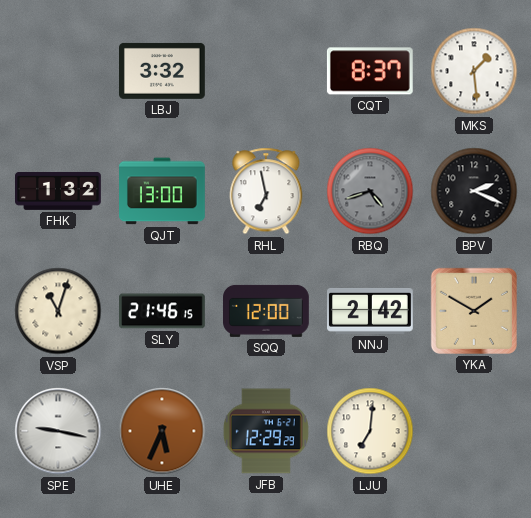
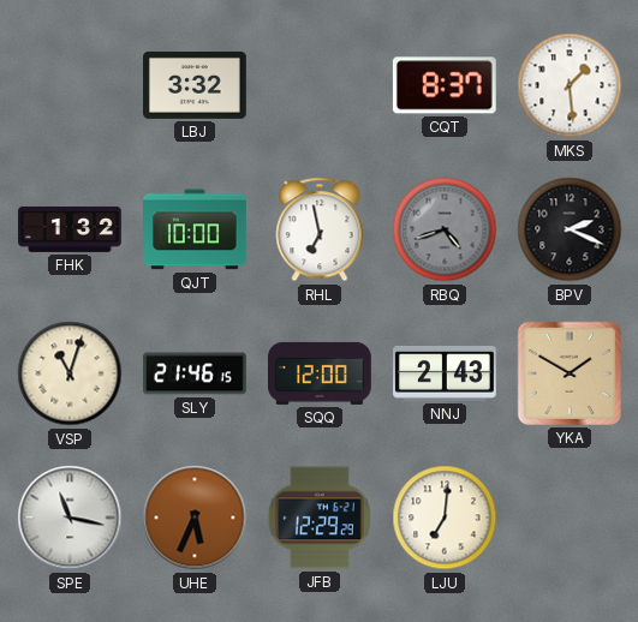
QJT: 13:00 -> 10:00 (196, 229)
NNJ: 2:42 -> 2:43 (446, 375)
SPE: 9:17 -> 11:17 (70, 518)
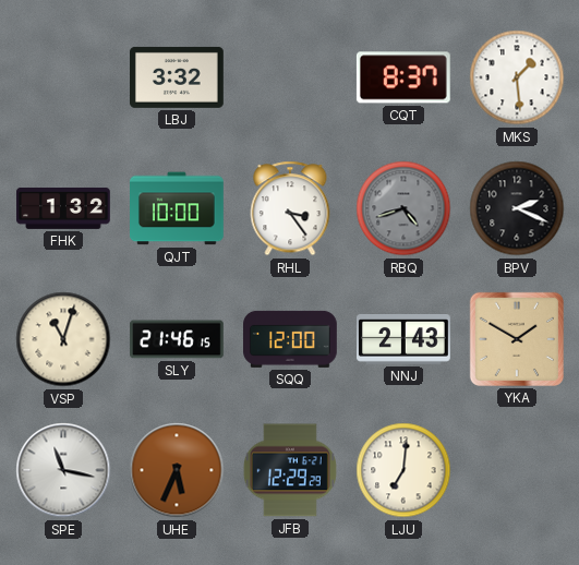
RHL: 6:58 -> 3:24 (290, 208)
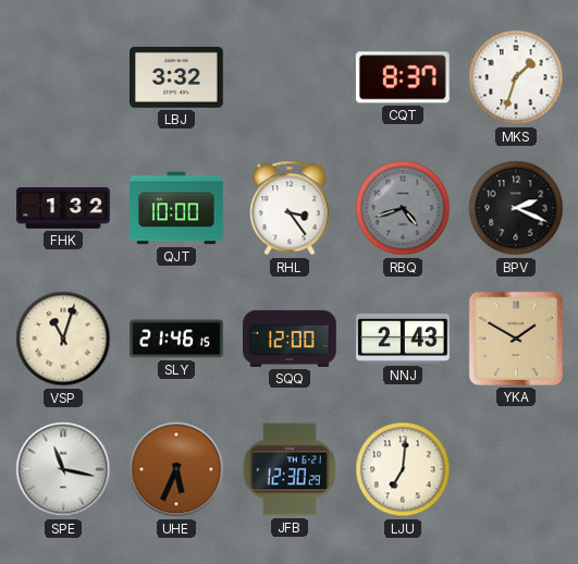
MKS: 1:29 -> 1:33 (516, 77)
JFB: 12:29 -> 12:30 (290, 469)
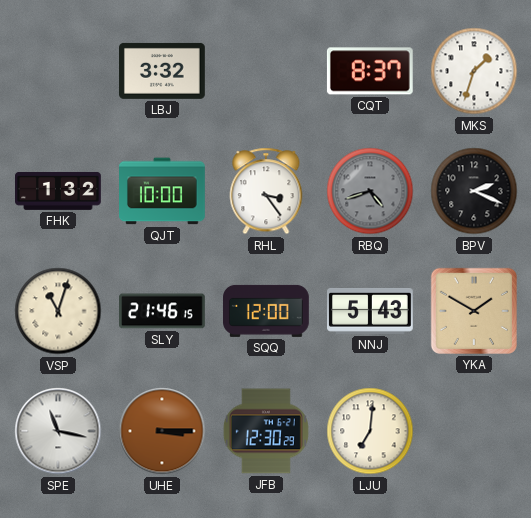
NNJ: 2:43 -> 5:43 (371, 312)
UHE: 5:34 -> 3:15 (162, 431)
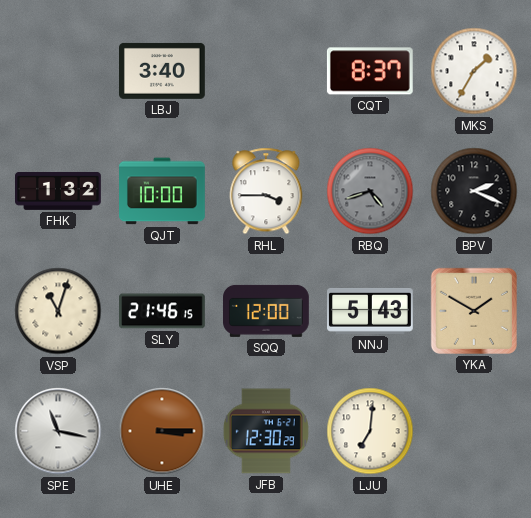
LBJ: 3:32 -> 3:40 (163, 71)
MKS: 1:33 -> 1:35 (474, 71)
RHL: 3:24 -> 3:45 (266, 191)
